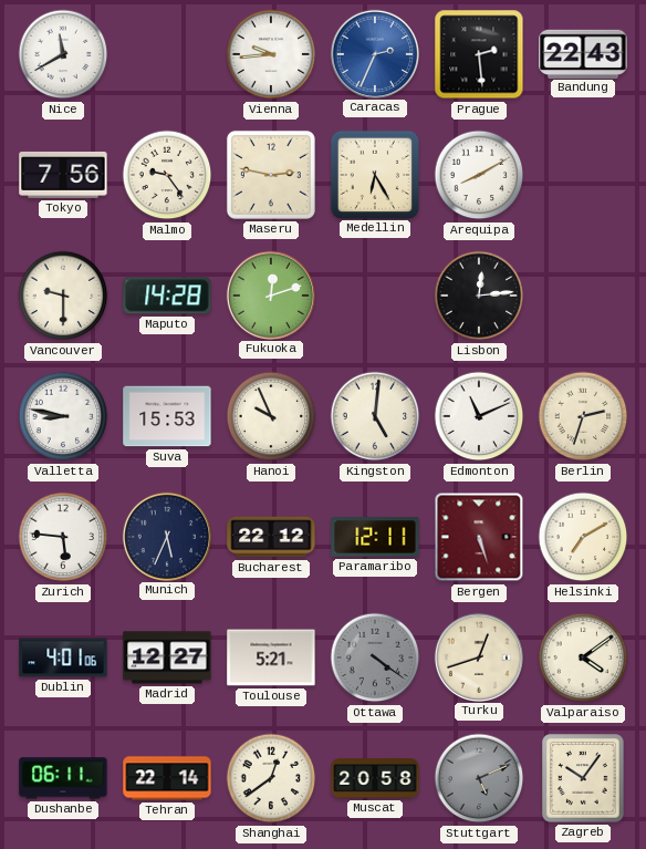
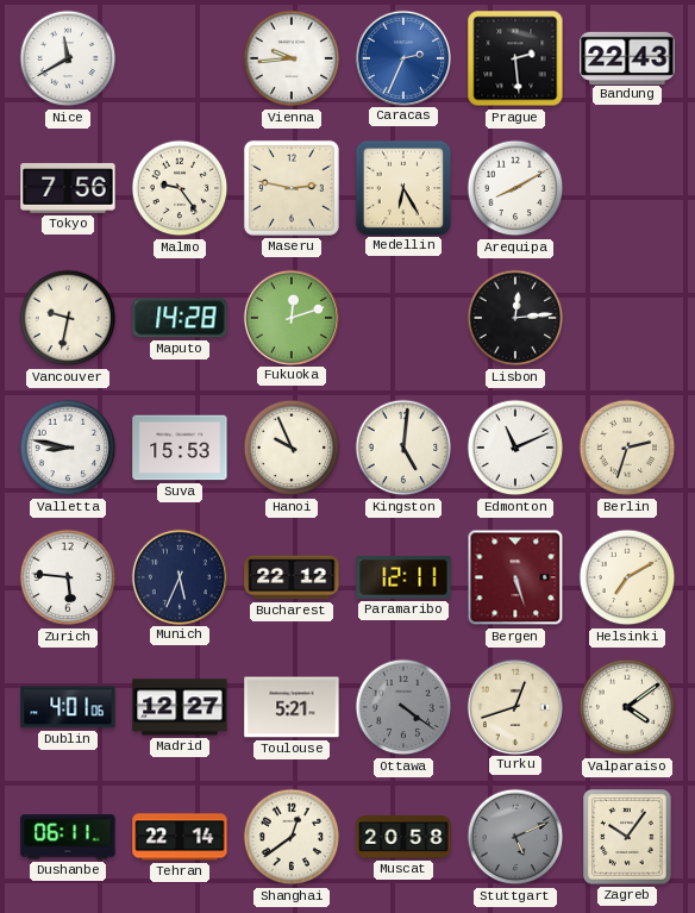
Vancouver: 9:30 -> 9:32 (68, 318)
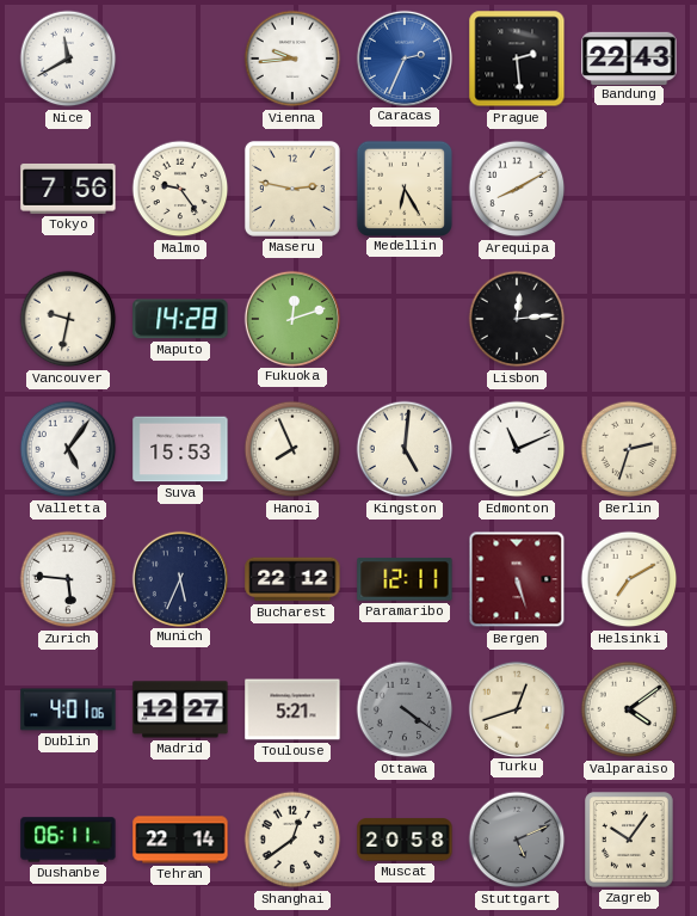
Valletta: 8:47 -> 5:06 (68, 449)
Hanoi: 9:56 -> 7:56 (292, 449)
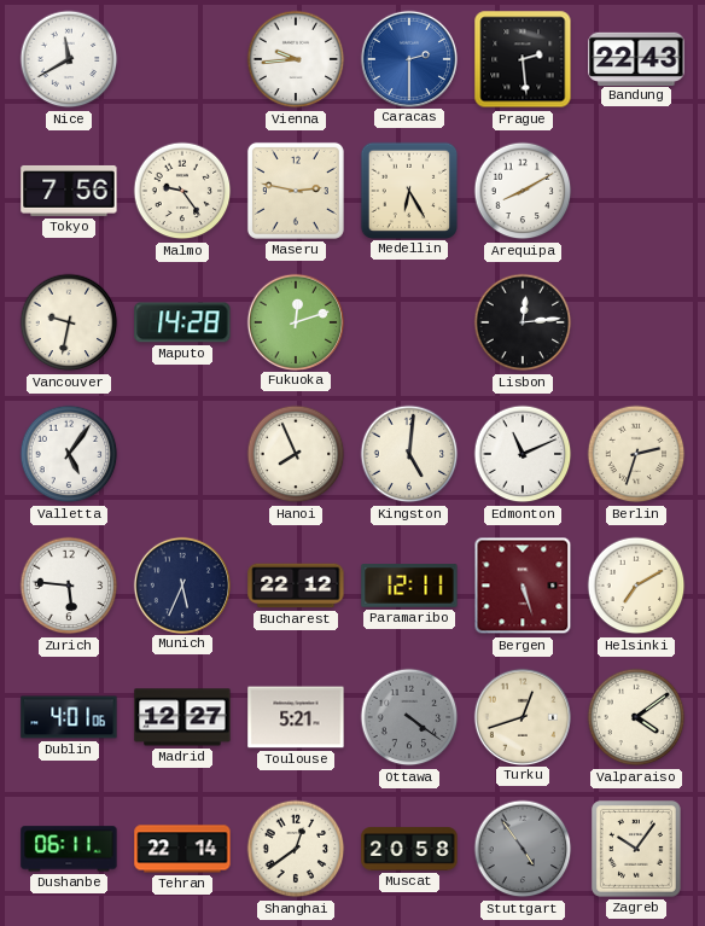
Caracas: 2:34 -> 2:30 (408, 58)
Suva: 15:53 -> none (180, 449)
Stuttgart: 5:11 -> 4:54 (523, 849)
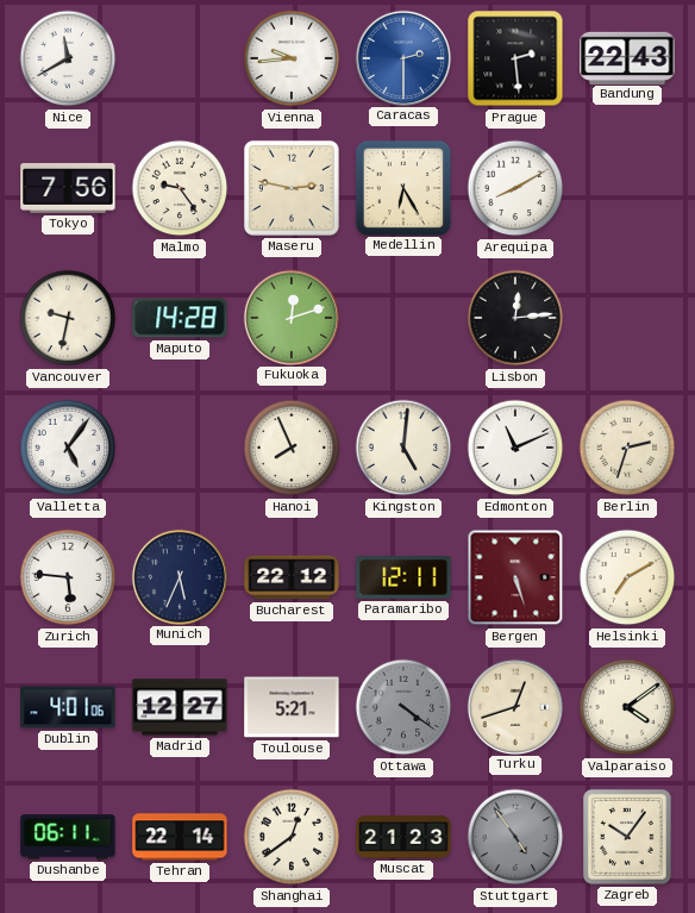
Muscat: 20:58 -> 21:23 (403, 837)
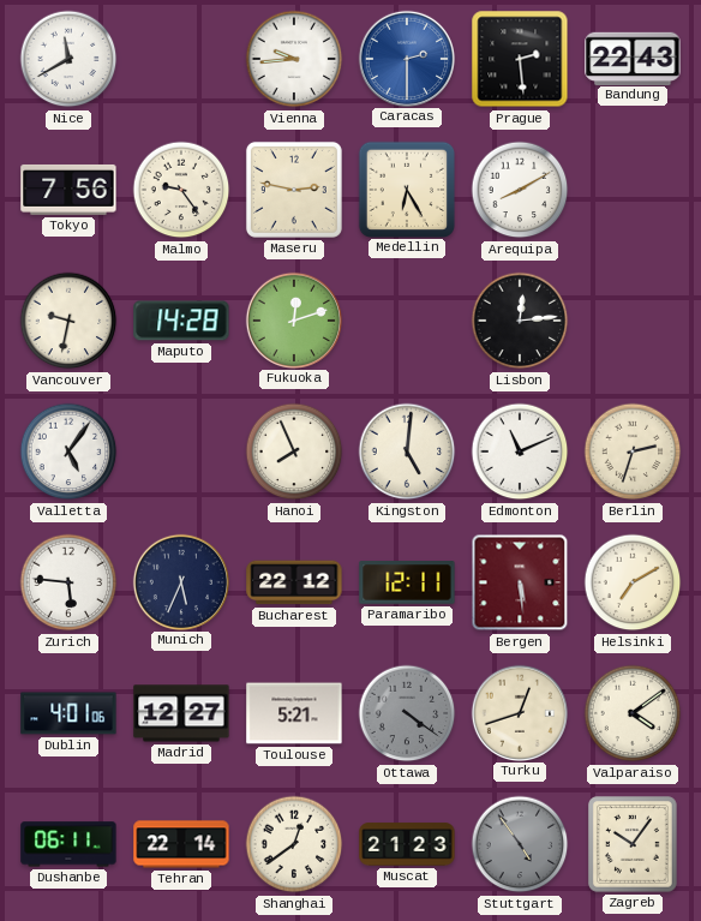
Bergen: 5:27 -> 5:29 (520, 582)
